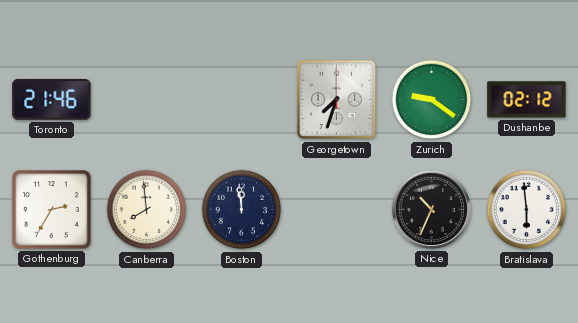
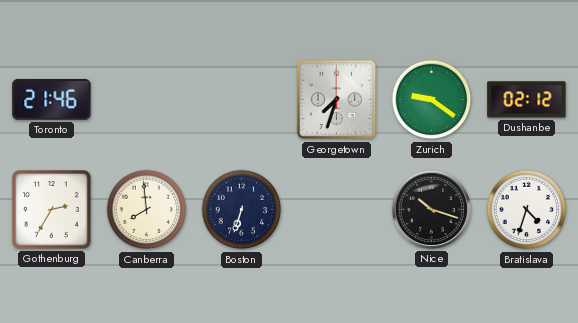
Boston: 11:59 -> 6:33 (242, 210)
Nice: 10:34 -> 10:18 (431, 209)
Bratislava: 5:59 -> 4:33 (527, 210)
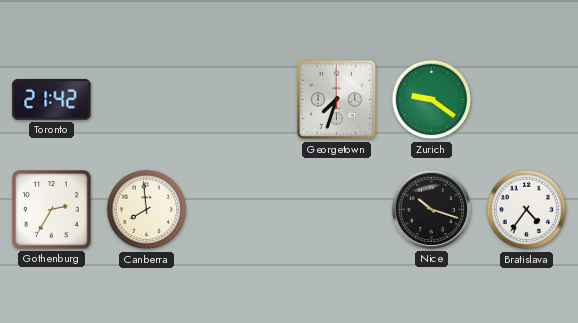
Toronto: 21:46 -> 21:42 (52, 99)
Dushanbe: 02:12 -> none (527, 100)
Boston: 6:33 -> none (242, 210)
Bratislava: 4:33 -> 4:36 (527, 210)
